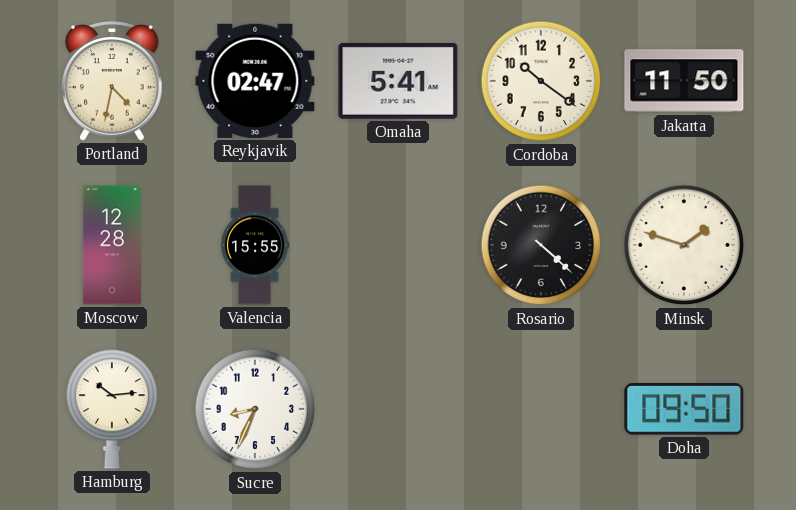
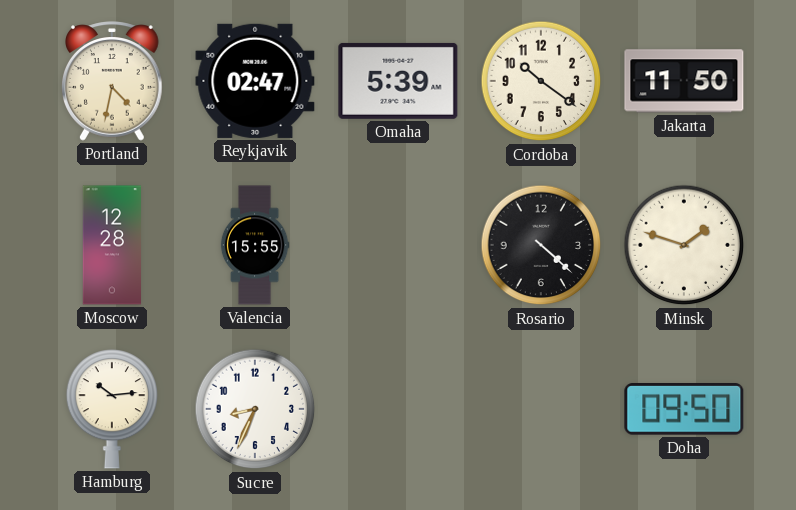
Omaha: 5:41 -> 5:39 (398, 81)
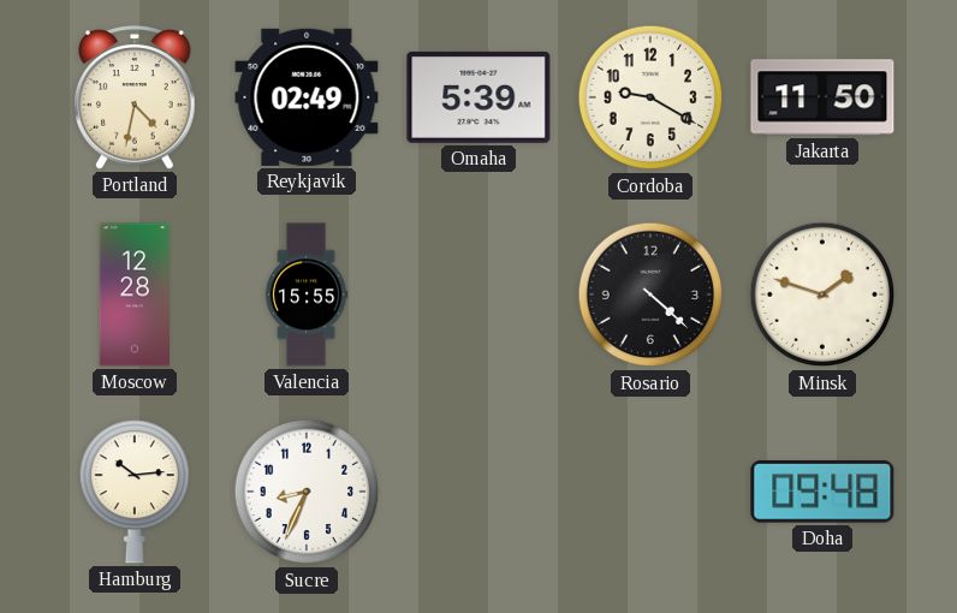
Reykjavik: 02:47 -> 02:49 (307, 97)
Cordoba: 10:21 -> 9:20 (650, 97)
Doha: 09:50 -> 09:48 (822, 493)
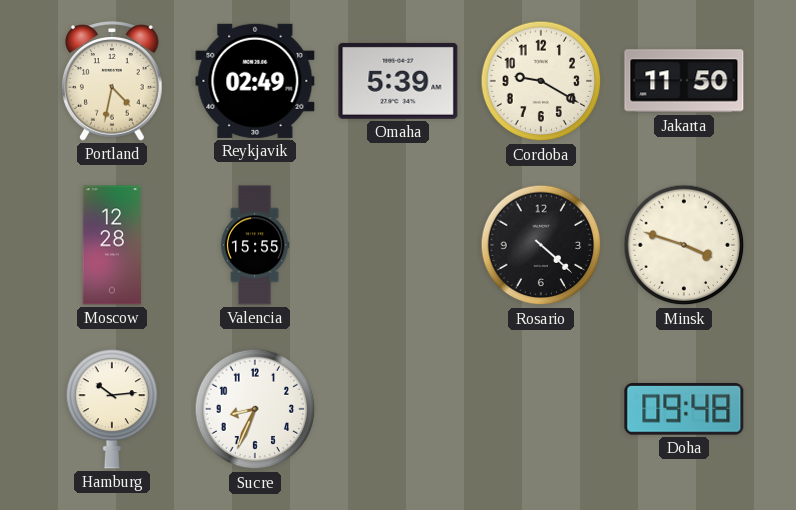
Minsk: 1:48 -> 3:48 (684, 245)
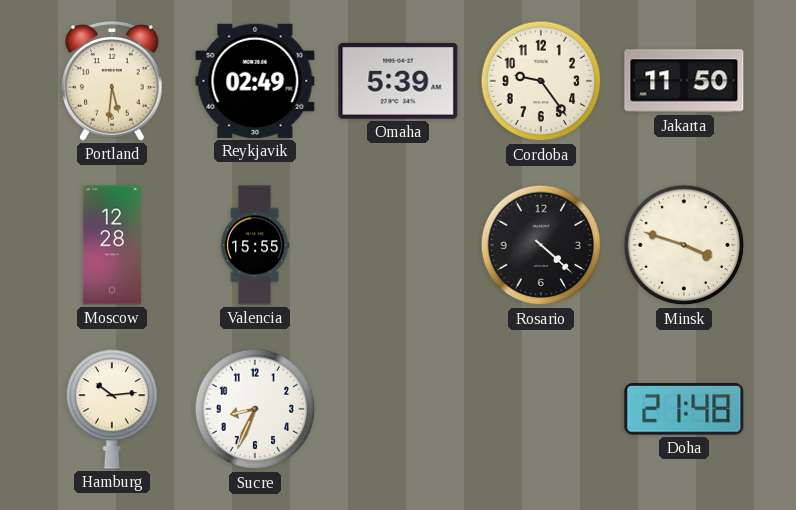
Portland: 4:32 -> 5:31 (113, 81)
Cordoba: 9:20 -> 9:24 (541, 81)
Doha: 09:48 -> 21:48 (684, 410)
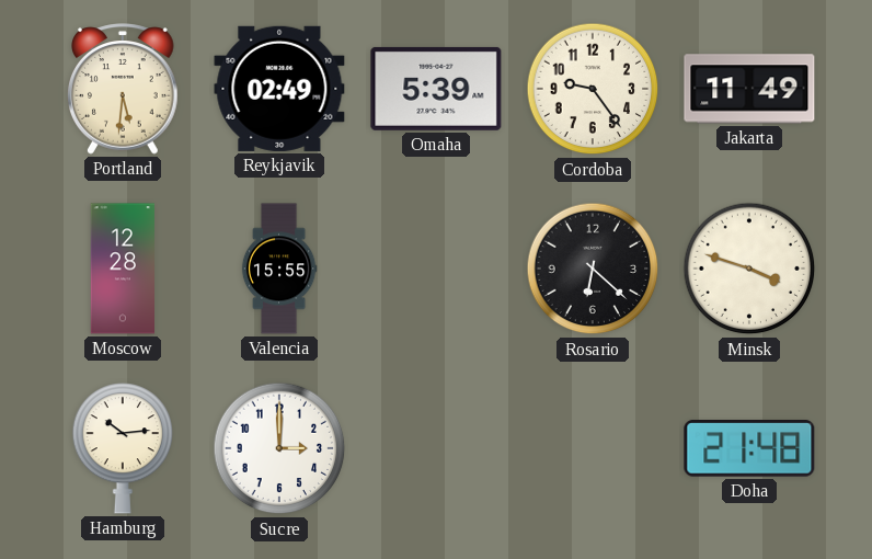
Jakarta: 11:50 -> 11:49 (749, 89)
Rosario: 4:22 -> 6:22 (593, 269)
Sucre: 8:34 -> 3:00 (279, 448)
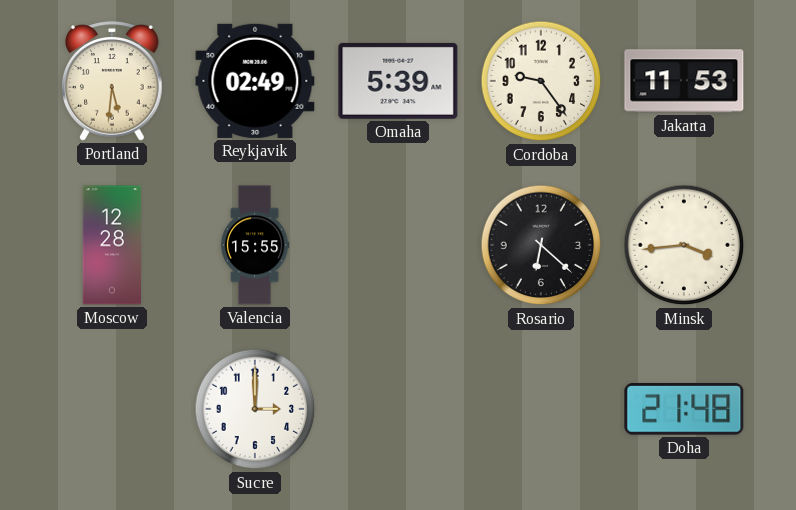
Jakarta: 11:49 -> 11:53 (684, 81)
Minsk: 3:48 -> 3:44 (684, 245)
Hamburg: 10:14 -> none (123, 449)
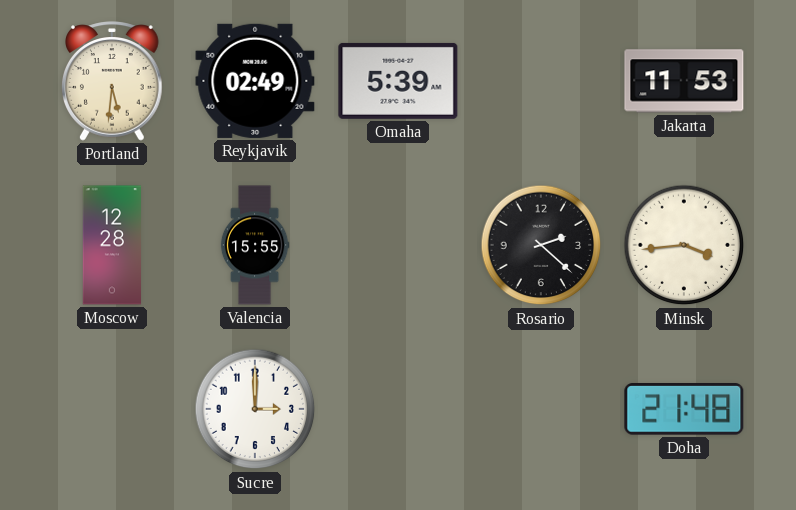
Cordoba: 9:24 -> none (541, 81)
Rosario: 6:22 -> 2:22 (541, 245)
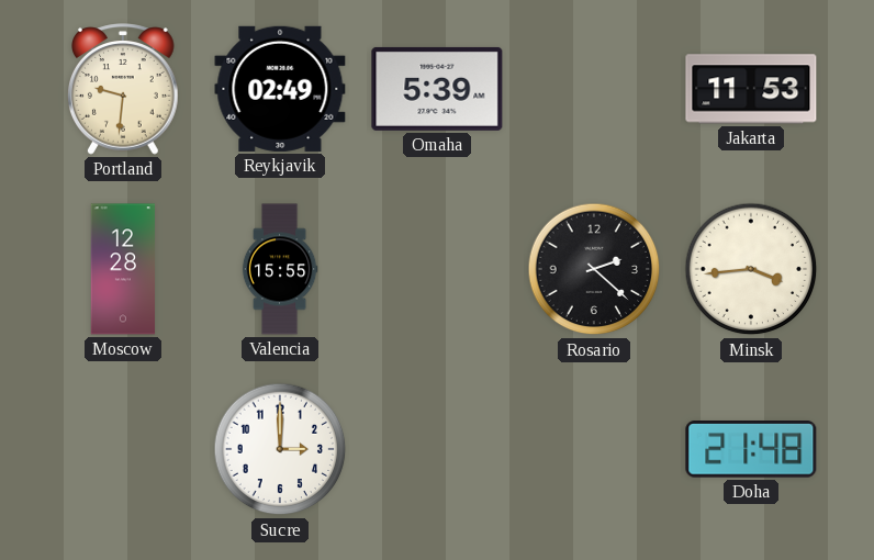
Portland: 5:31 -> 9:31 (124, 89)
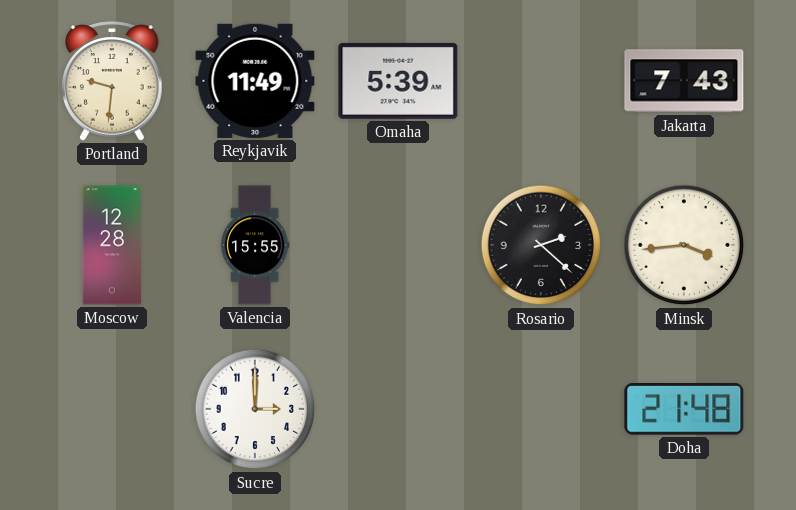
Reykjavik: 02:49 -> 11:49 (255, 81)
Jakarta: 11:53 -> 7:43 (684, 81)
